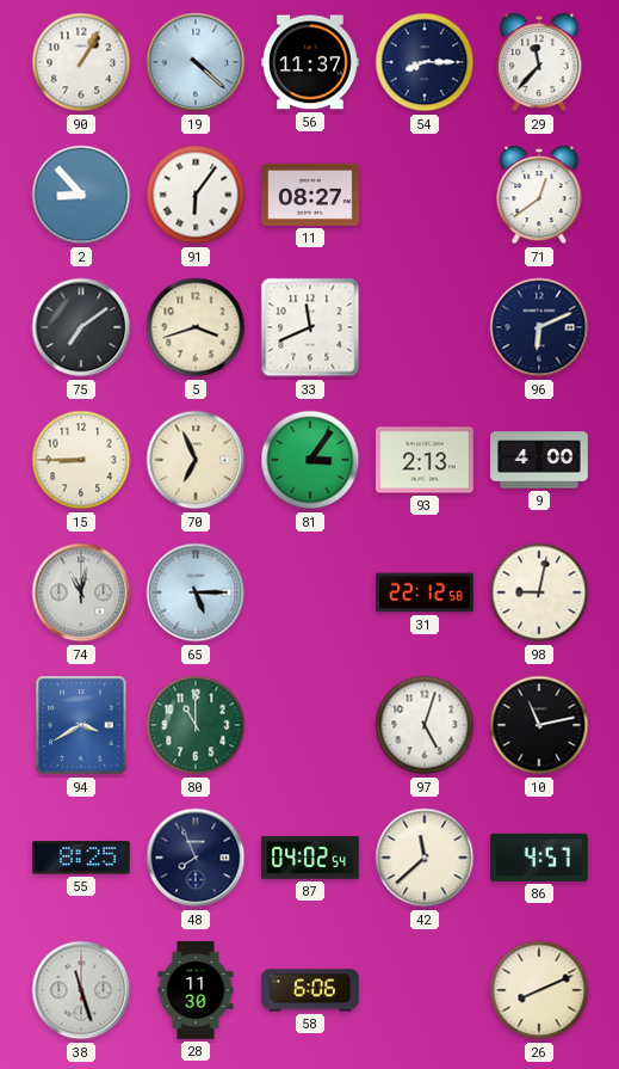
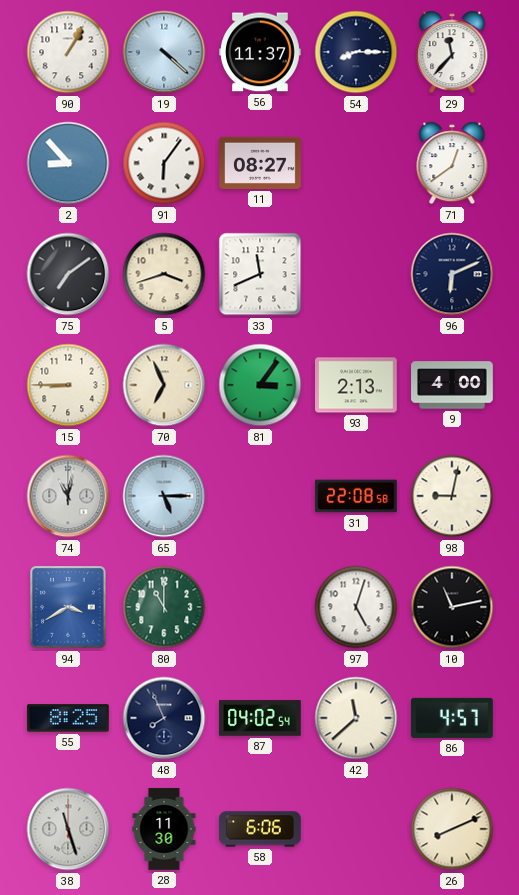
31: 22:12 -> 22:08 (356, 496)
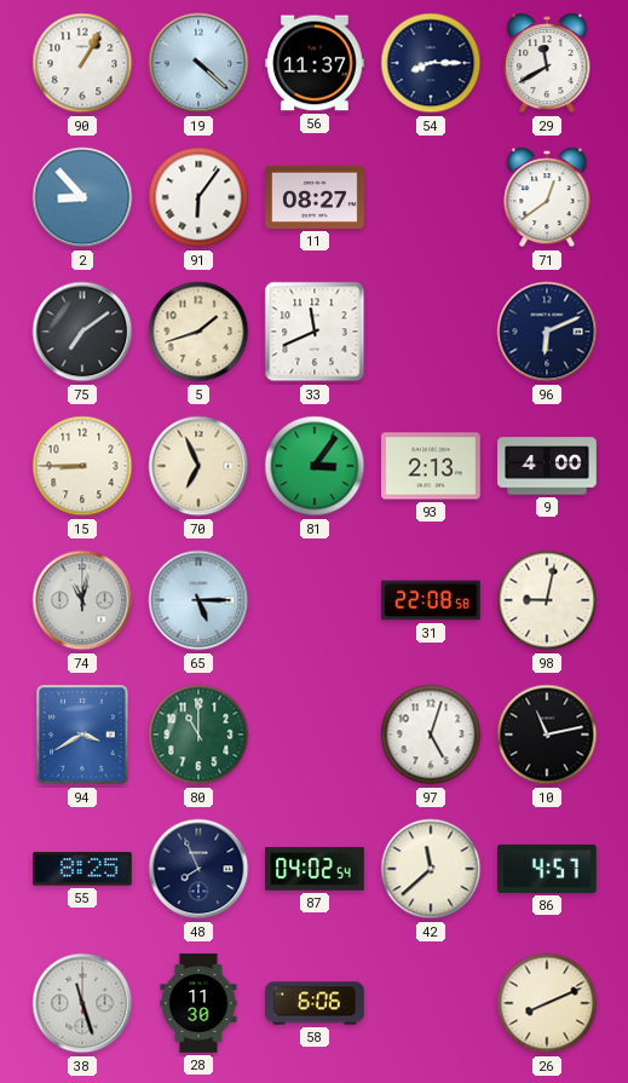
29: 11:37 -> 11:40 (547, 63)
5: 3:42 -> 1:42 (198, 332)
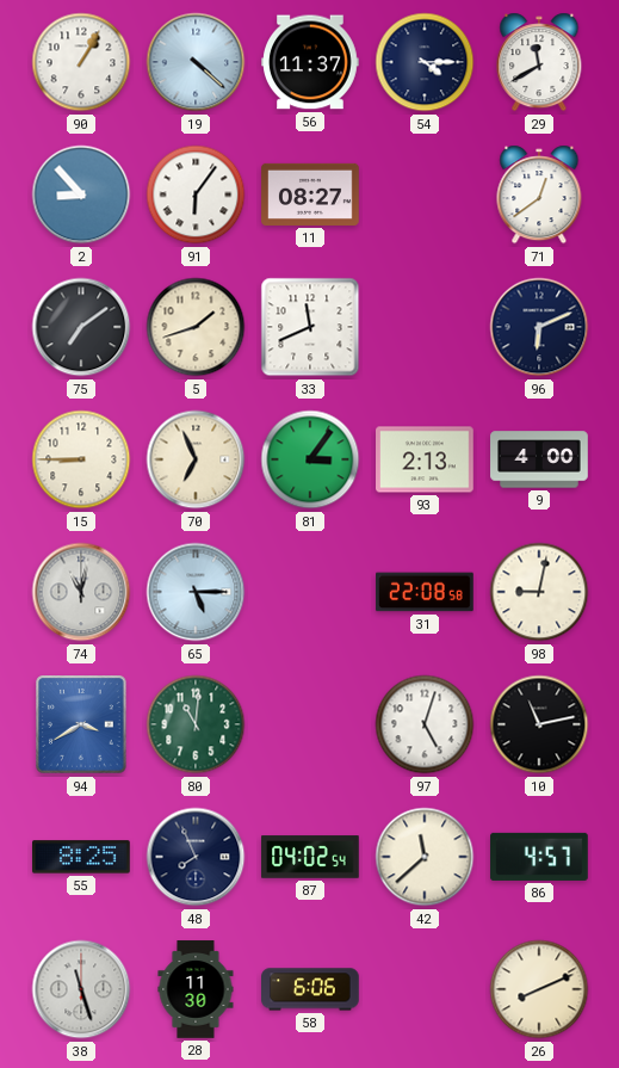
54: 8:15 -> 4:15 (425, 62)
80: 11:00 -> 11:01 (196, 724)
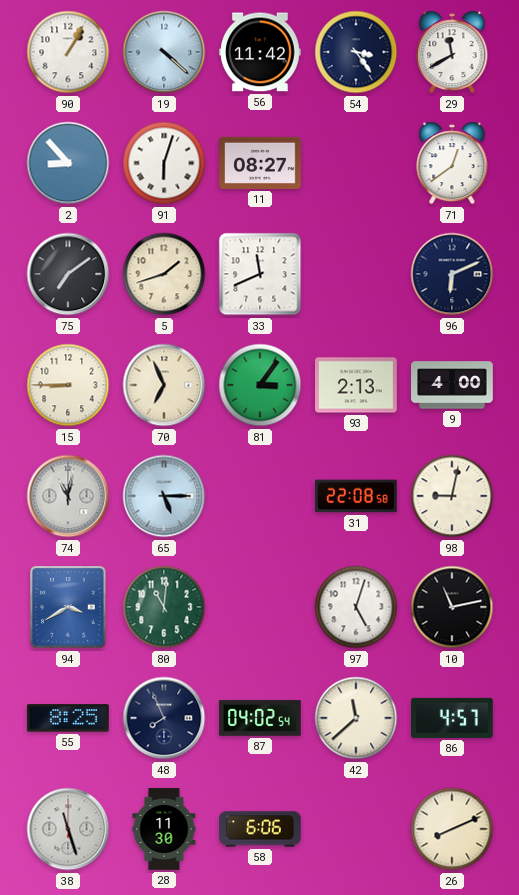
56: 11:37 -> 11:42 (260, 52)
54: 4:15 -> 3:24 (356, 52)
91: 6:06 -> 6:03 (164, 163)
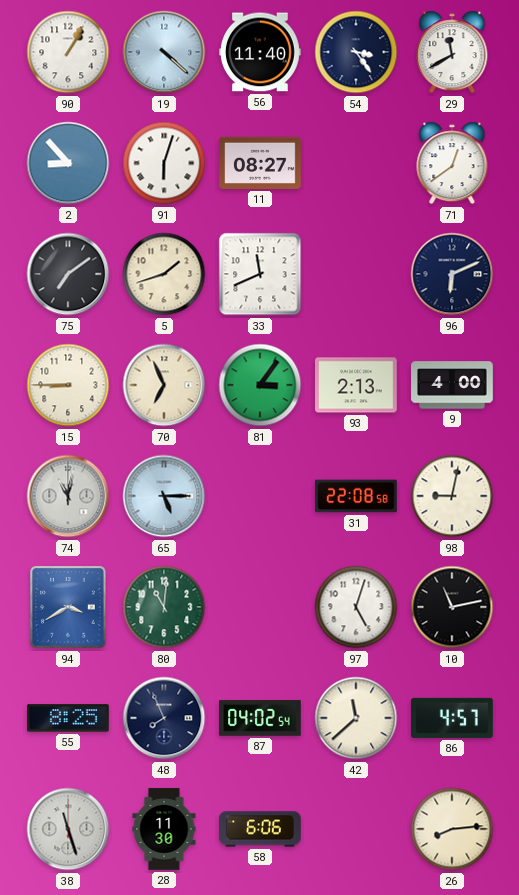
56: 11:42 -> 11:40 (260, 52)
26: 8:11 -> 8:14 (452, 829)
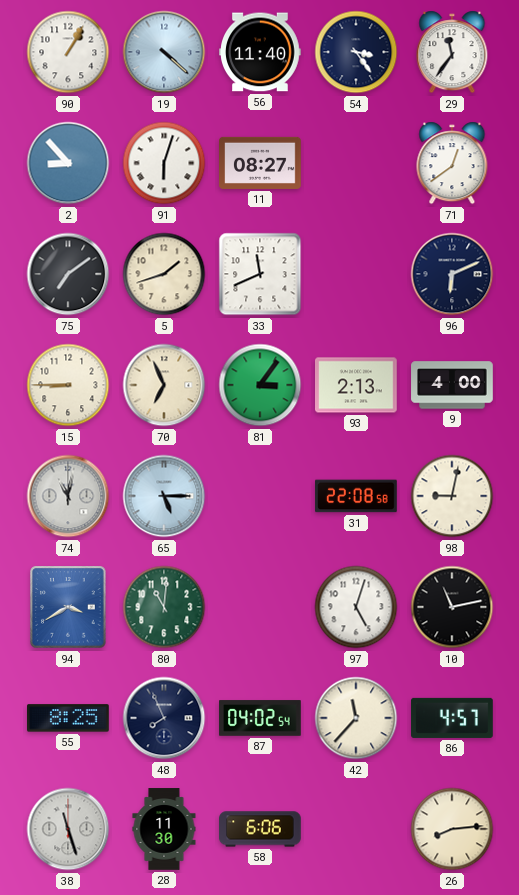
29: 11:40 -> 11:36 (452, 52)
42: 11:38 -> 11:37 (356, 718)
